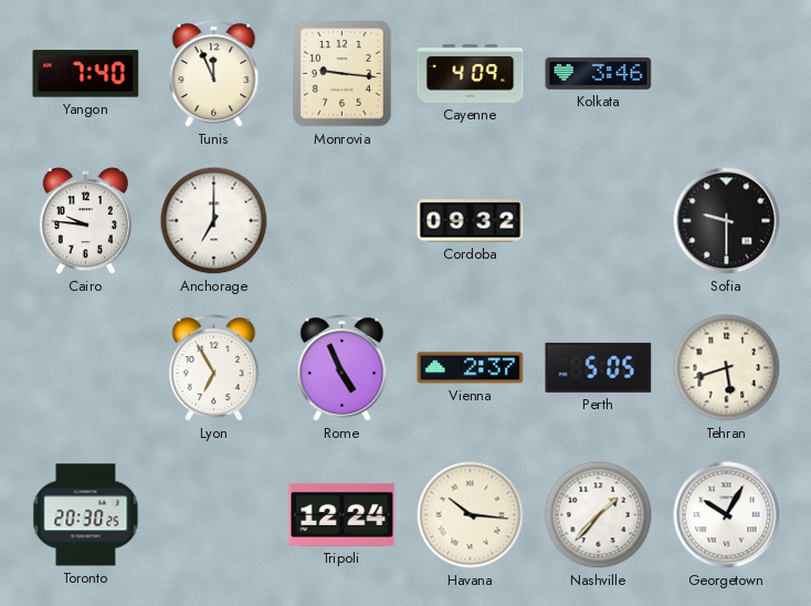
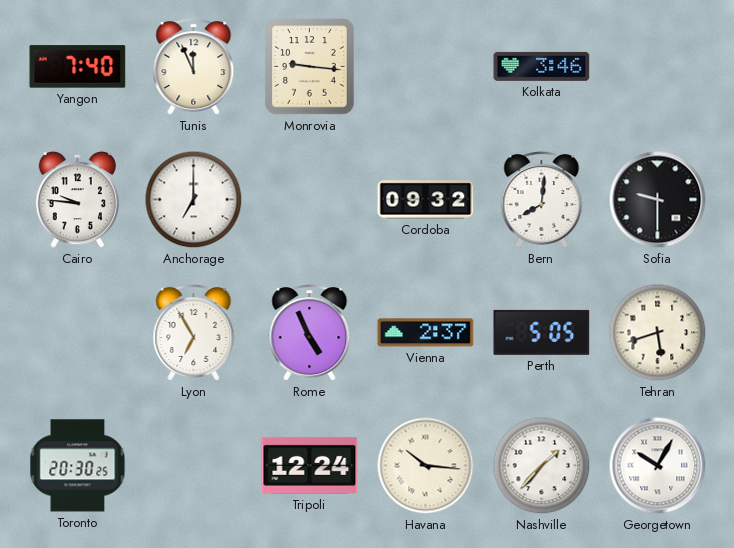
Cayenne: 4:09 -> none (471, 74)
Bern: none -> 8:01 (542, 200)
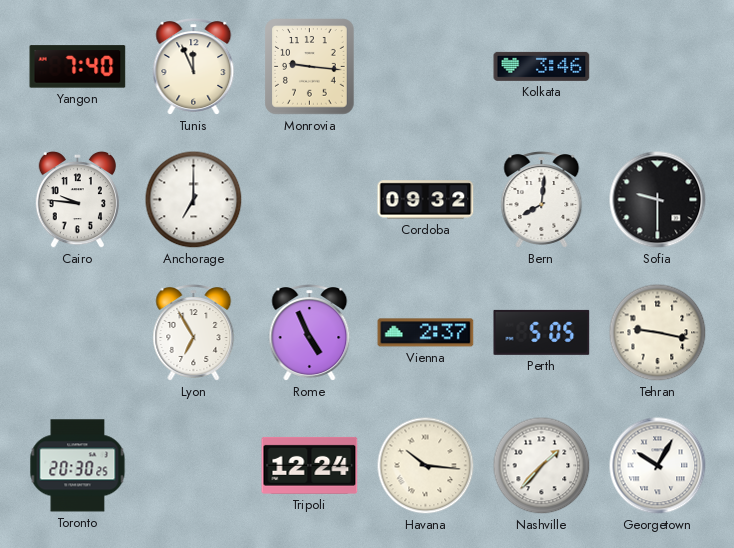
Tehran: 5:42 -> 9:17 (658, 333)
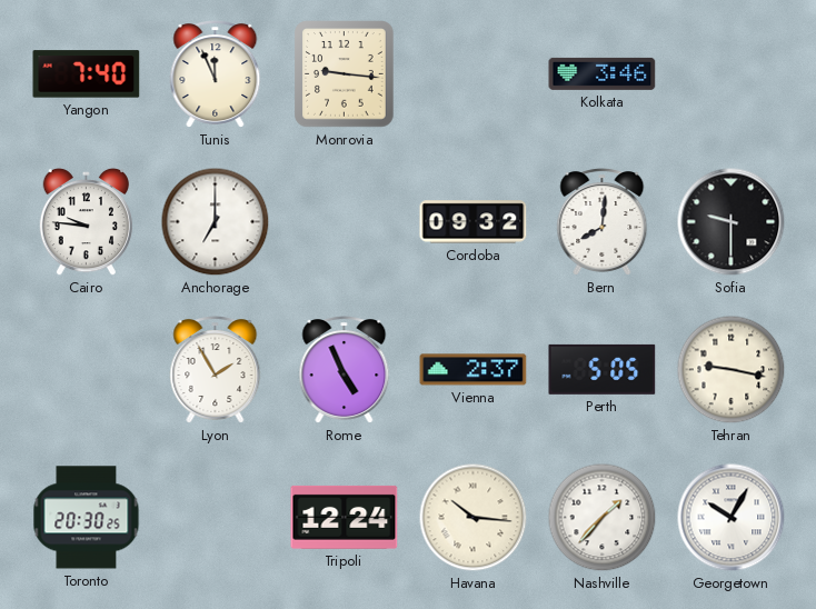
Lyon: 6:55 -> 1:55 (216, 370)
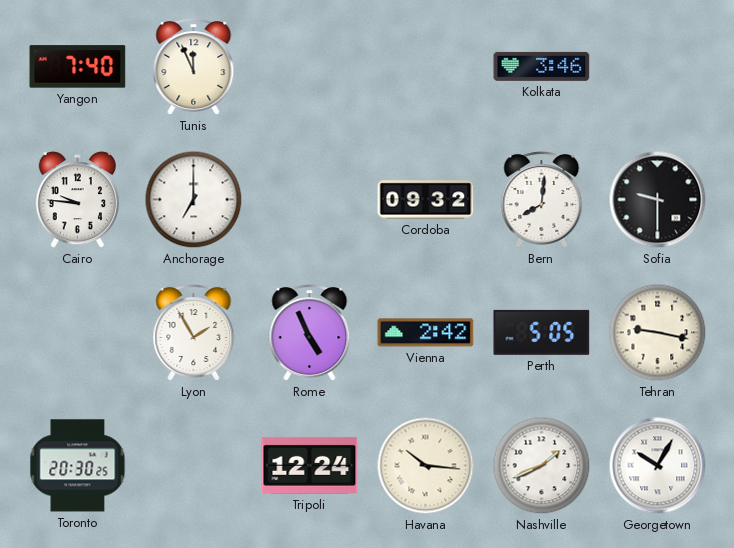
Monrovia: 9:16 -> none (345, 74)
Vienna: 2:37 -> 2:42 (426, 333)
Nashville: 1:37 -> 1:41 (542, 466)
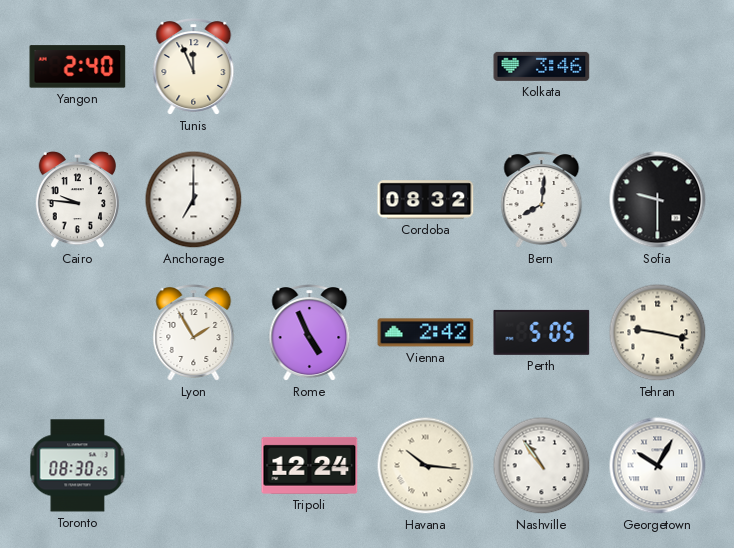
Yangon: 7:40 -> 2:40 (78, 67)
Cordoba: 09:32 -> 08:32 (426, 200)
Toronto: 20:30 -> 08:30 (78, 466)
Nashville: 1:41 -> 10:54 (542, 466)
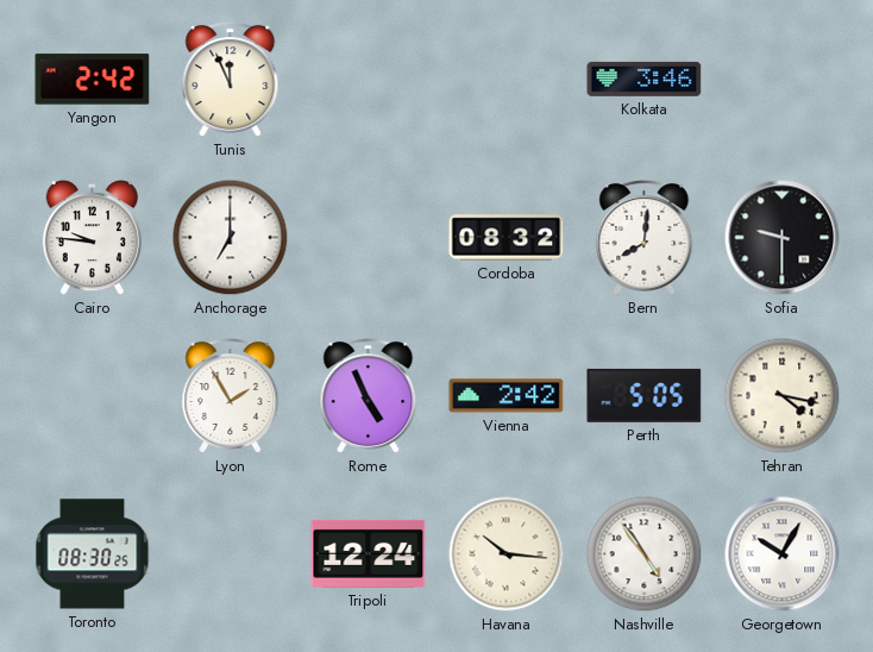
Yangon: 2:40 -> 2:42 (93, 80)
Tehran: 9:17 -> 4:17 (783, 396)
Nashville: 10:54 -> 4:54 (645, 554)
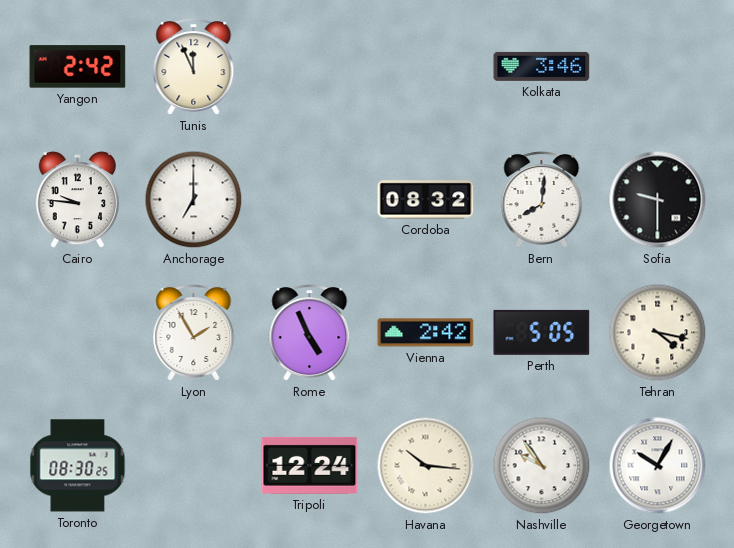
Nashville: 4:54 -> 9:54 (542, 466)
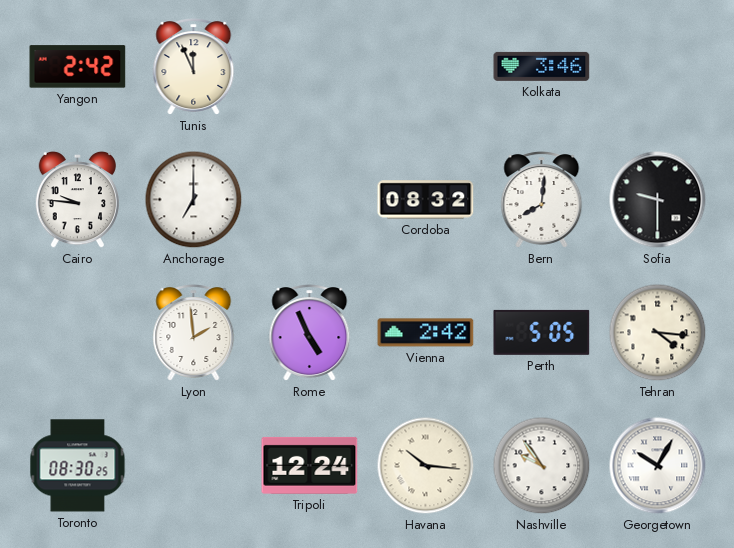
Lyon: 1:55 -> 1:59 (194, 333)
Tehran: 4:17 -> 4:16 (658, 333)
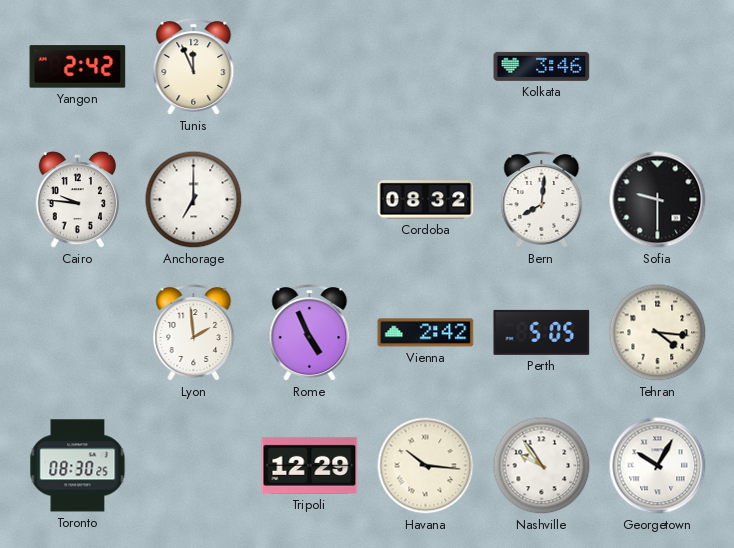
Tripoli: 12:24 -> 12:29 (310, 465)
